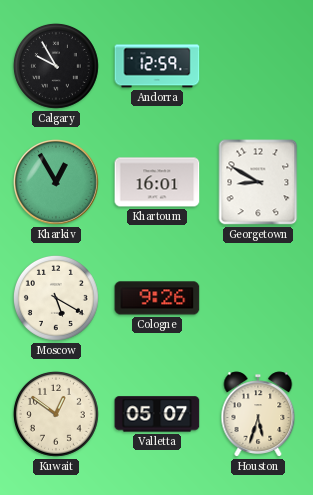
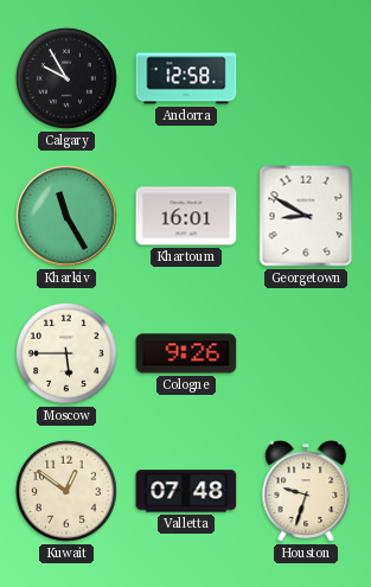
Andorra: 12:59 -> 12:58 (186, 78)
Kharkiv: 12:55 -> 11:25 (68, 217)
Moscow: 5:20 -> 5:45 (66, 353)
Valletta: 05:07 -> 07:48 (186, 491)
Houston: 5:33 -> 9:33 (306, 491)
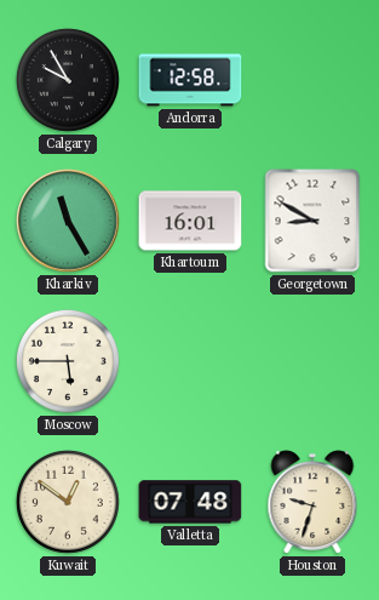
Cologne: 9:26 -> none (186, 353)
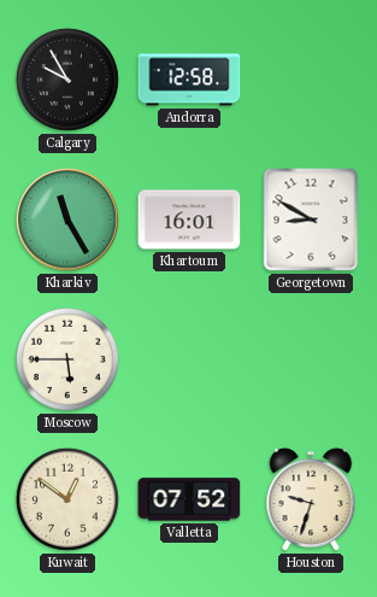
Valletta: 07:48 -> 07:52 (189, 499)
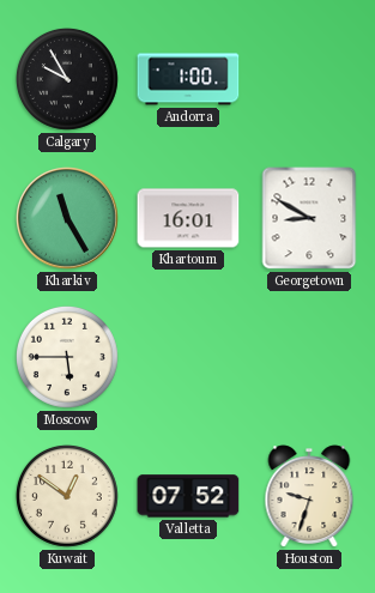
Andorra: 12:58 -> 1:00 (188, 79)
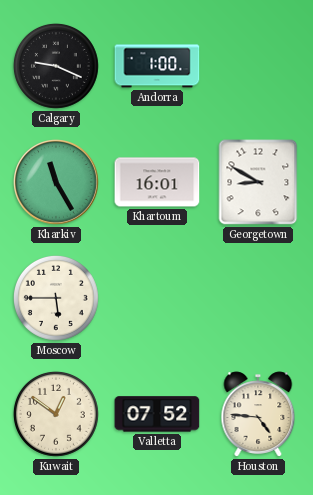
Calgary: 9:55 -> 9:19 (56, 66)
Houston: 9:33 -> 4:46 (258, 414)
